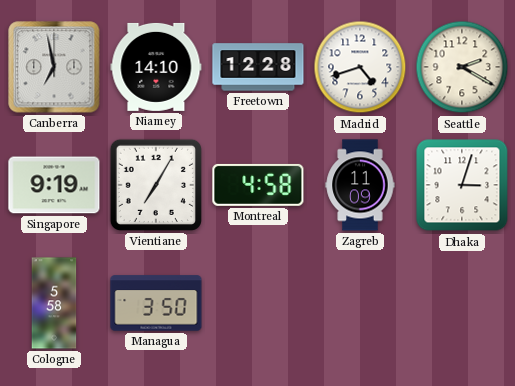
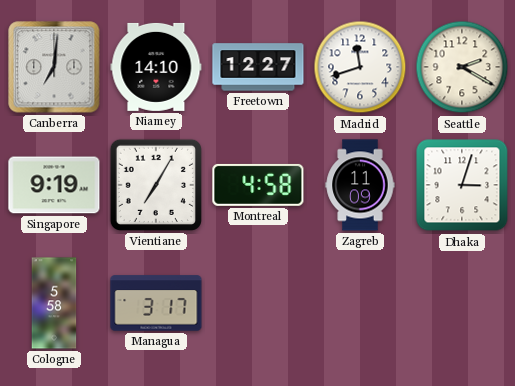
Canberra: 6:58 -> 7:01 (54, 67)
Freetown: 12:28 -> 12:27 (258, 67)
Madrid: 4:42 -> 11:42 (360, 67)
Managua: 3:50 -> 3:17 (156, 303)
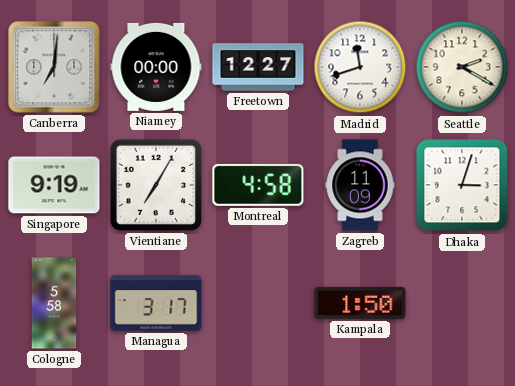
Niamey: 14:10 -> 00:00 (156, 67)
Kampala: none -> 1:50 (360, 303)
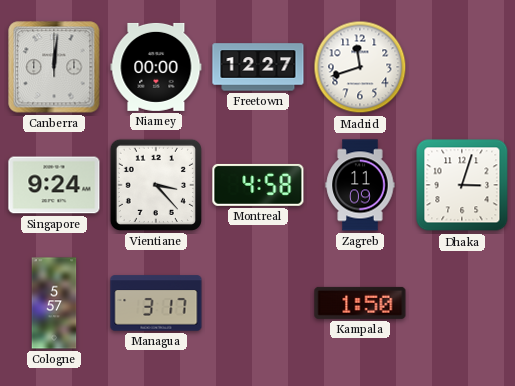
Canberra: 7:01 -> 12:01 (54, 67)
Seattle: 2:20 -> none (462, 67)
Singapore: 9:19 -> 9:24 (54, 185)
Vientiane: 7:05 -> 3:23 (156, 185)
Cologne: 5:58 -> 5:57 (54, 303)
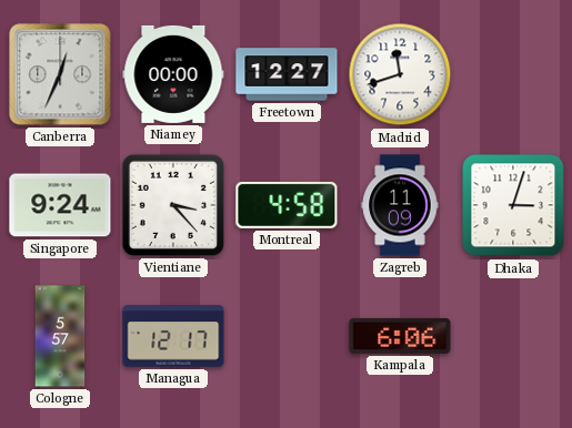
Canberra: 12:01 -> 12:34 (60, 74)
Managua: 3:17 -> 12:17 (173, 336)
Kampala: 1:50 -> 6:06 (400, 336)
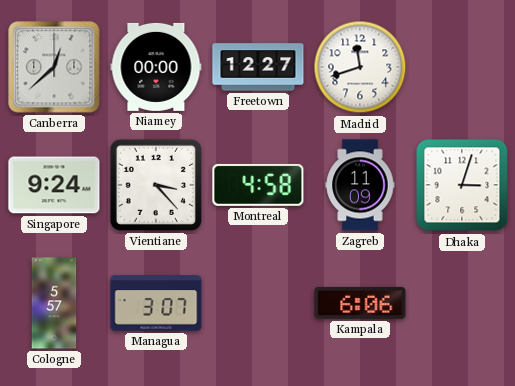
Canberra: 12:34 -> 12:38 (54, 67)
Managua: 12:17 -> 3:07 (156, 303)
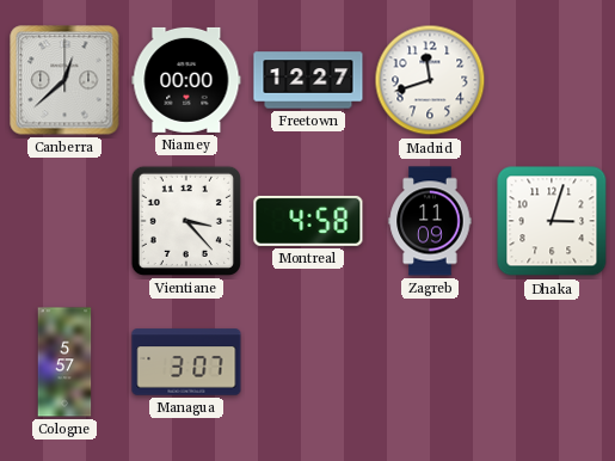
Singapore: 9:24 -> none (54, 185)
Kampala: 6:06 -> none (360, 303)
